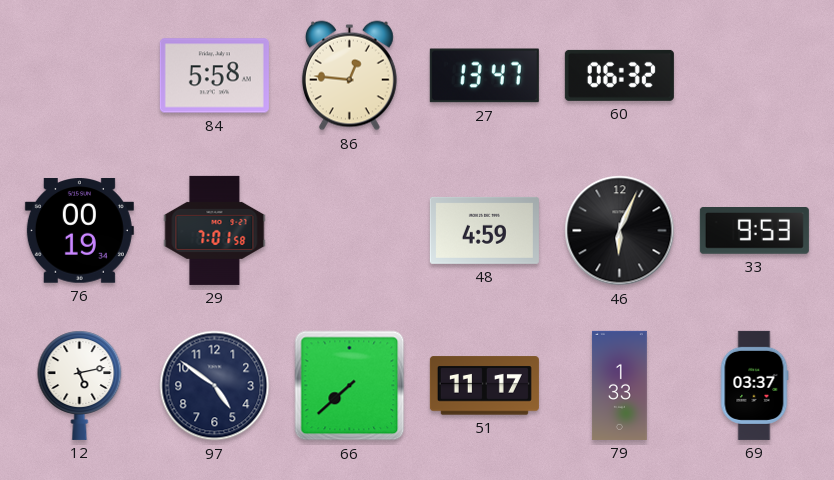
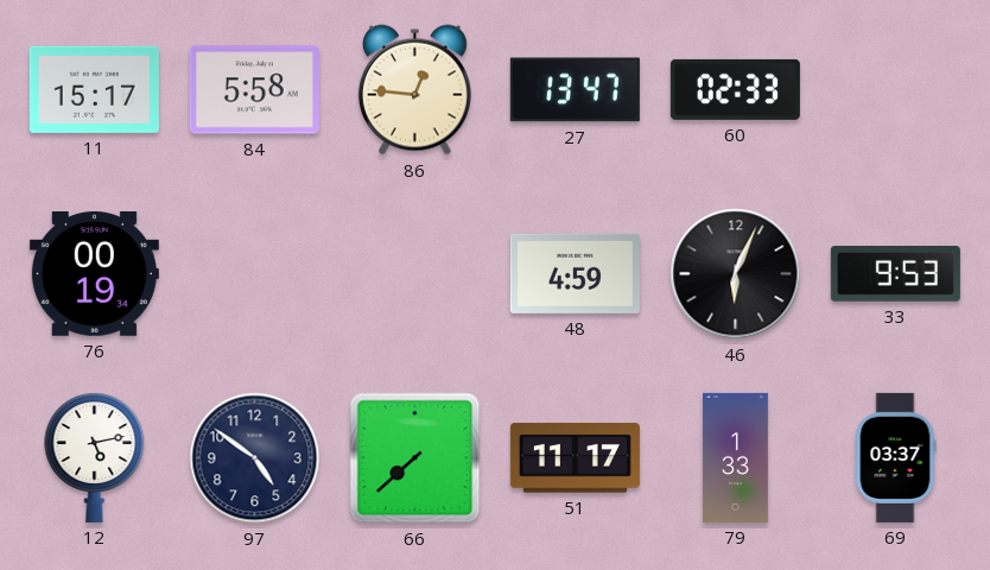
11: none -> 15:17 (94, 89)
60: 06:32 -> 02:33 (735, 89)
29: 7:01 -> none (215, 230)
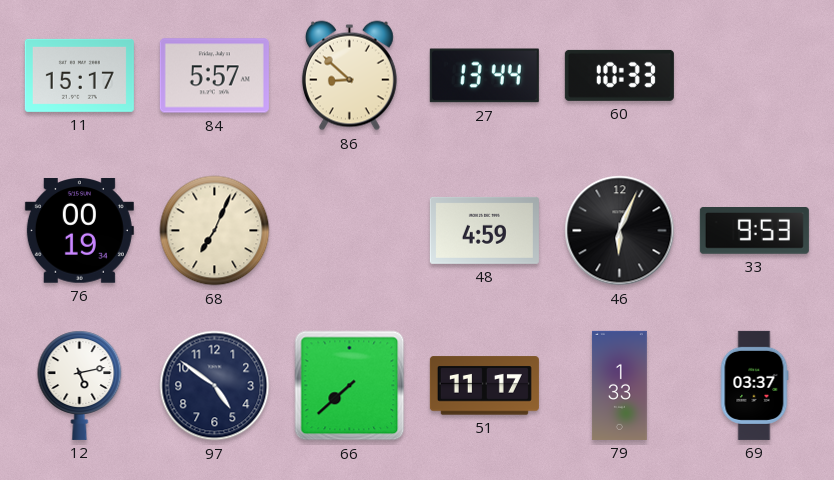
84: 5:58 -> 5:57 (214, 76)
86: 12:46 -> 8:52 (349, 76)
27: 13:47 -> 13:44 (484, 76)
60: 02:33 -> 10:33 (619, 75)
68: none -> 7:04 (215, 231)
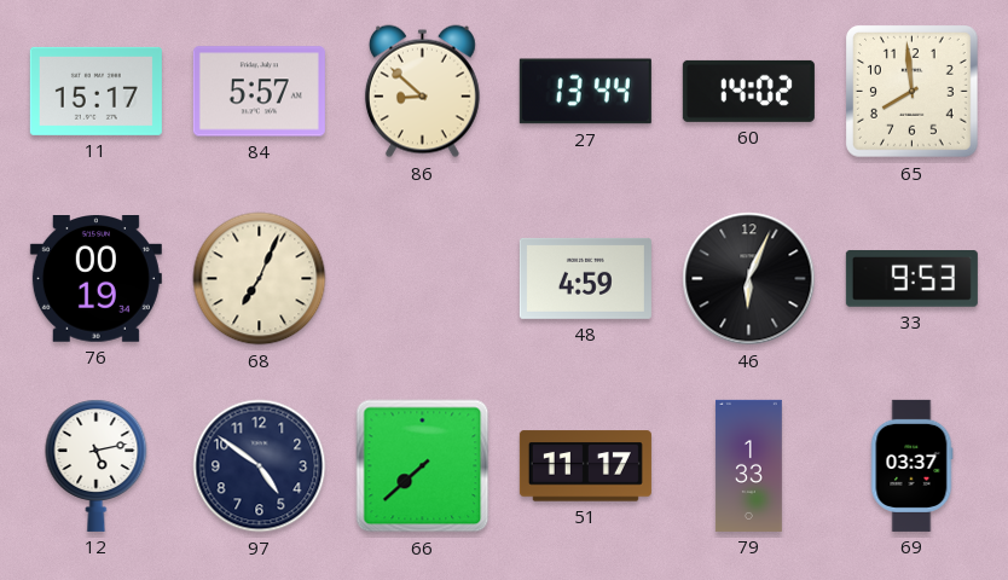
60: 10:33 -> 14:02 (748, 91)
65: none -> 7:59 (913, 92)
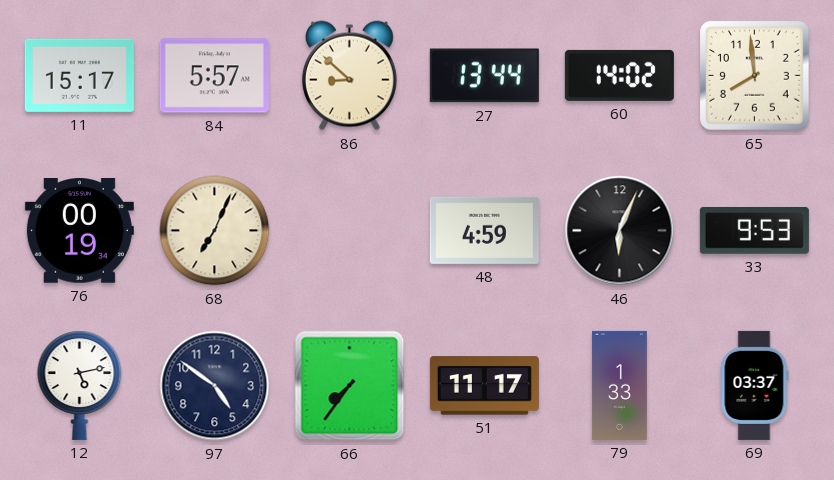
66: 7:38 -> 7:36 (350, 386)
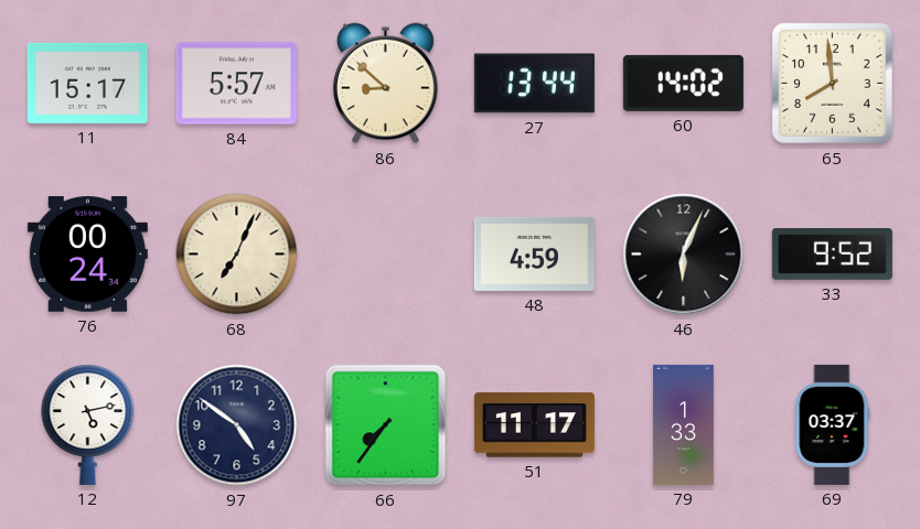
76: 00:19 -> 00:24 (87, 255)
33: 9:53 -> 9:52 (832, 255)
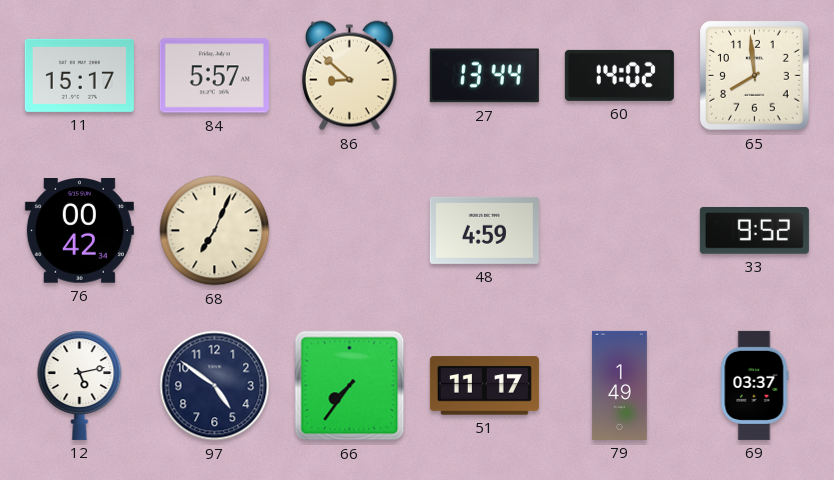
76: 00:24 -> 00:42 (79, 231)
46: 6:04 -> none (684, 255)
79: 1:33 -> 1:49 (619, 385)
